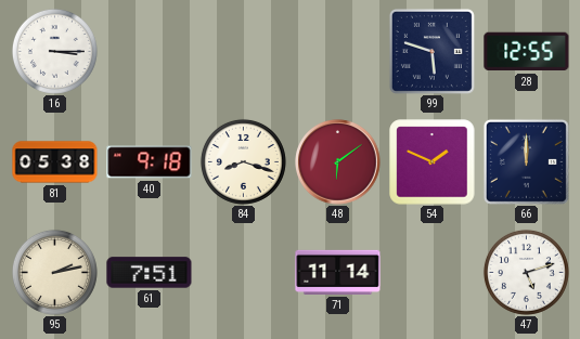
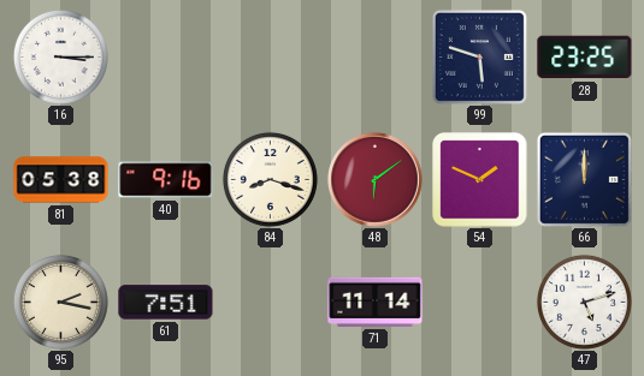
28: 12:55 -> 23:25 (585, 58)
40: 9:18 -> 9:16 (166, 180)
95: 2:13 -> 2:17 (60, 302)
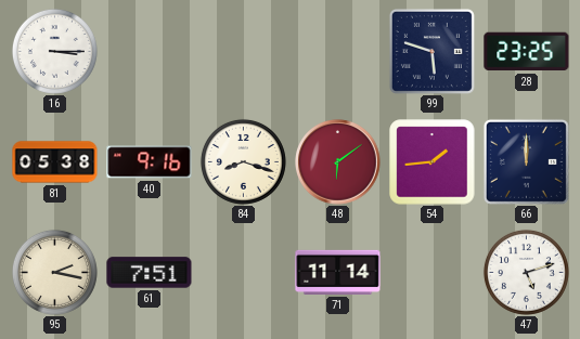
54: 1:49 -> 1:44 (433, 162)
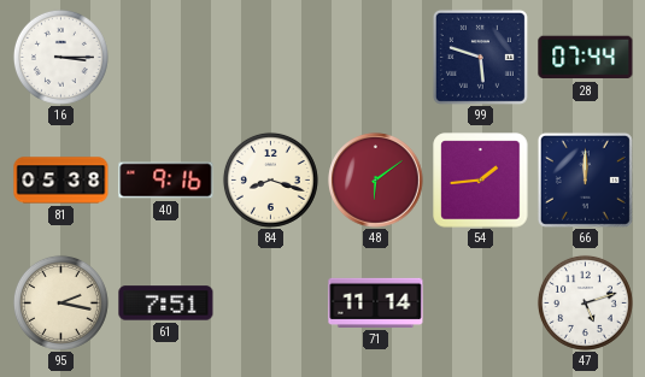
28: 23:25 -> 07:44 (586, 58)
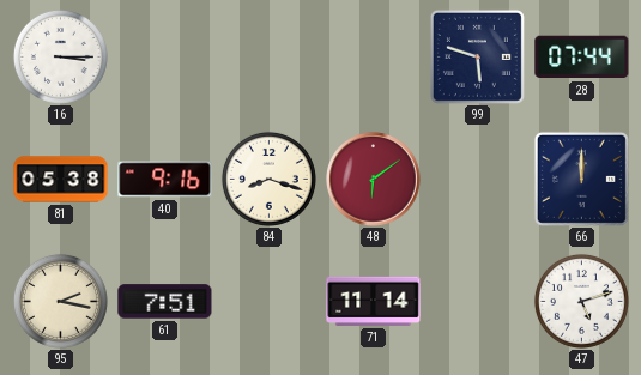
54: 1:44 -> none (481, 181)
